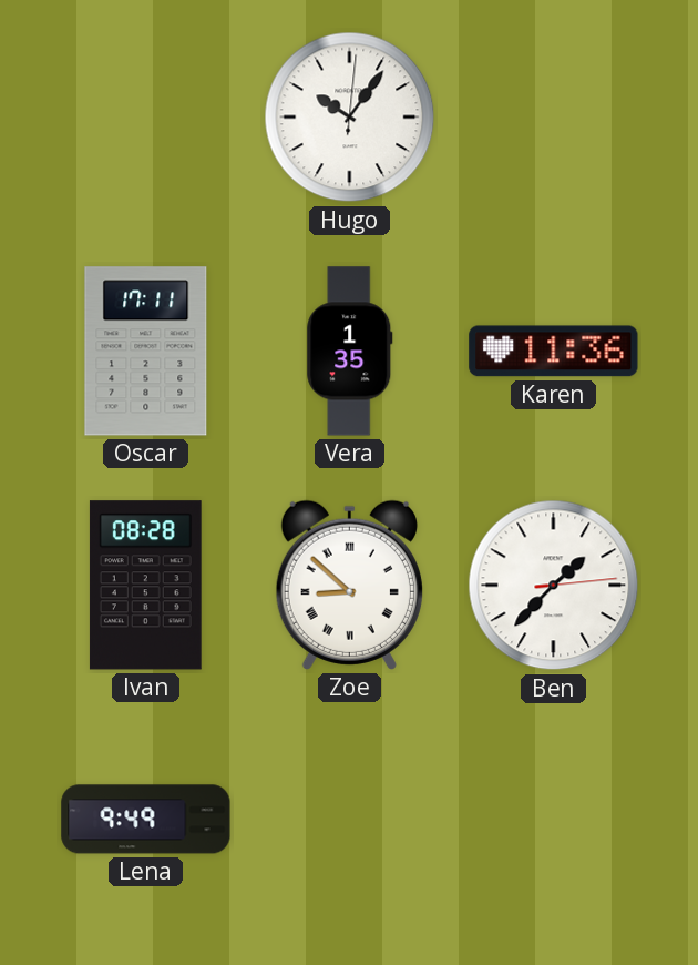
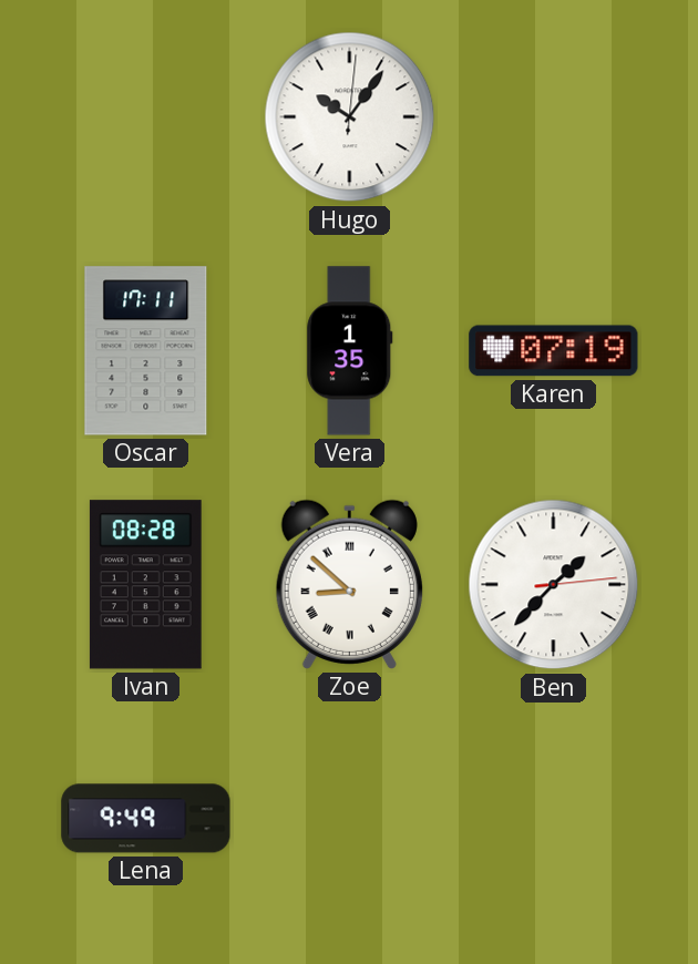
Karen: 11:36 -> 07:19 (554, 351)
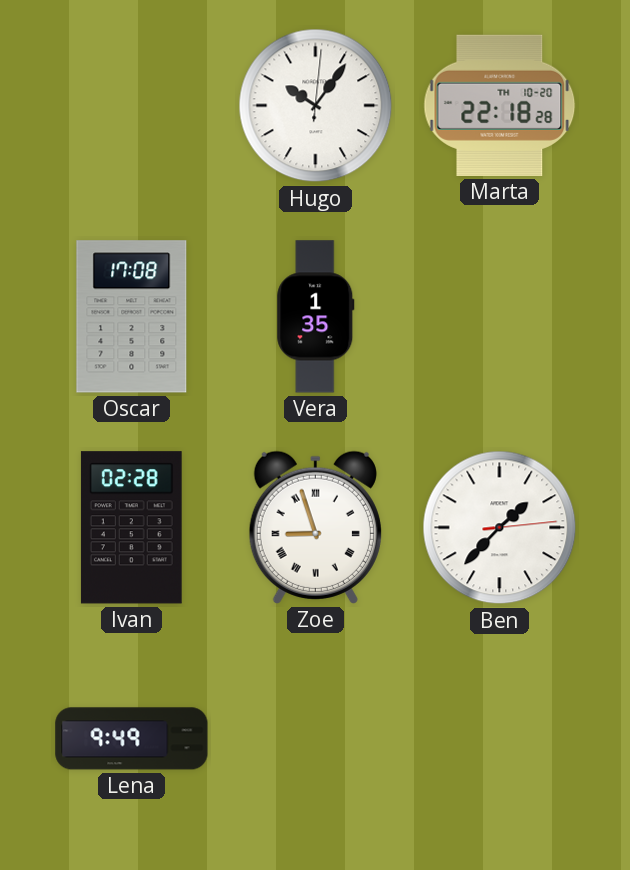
Marta: none -> 22:18 (500, 105)
Oscar: 17:11 -> 17:08 (132, 317)
Karen: 07:19 -> none (554, 351)
Ivan: 08:28 -> 02:28 (131, 528)
Zoe: 8:52 -> 8:57 (315, 527)
